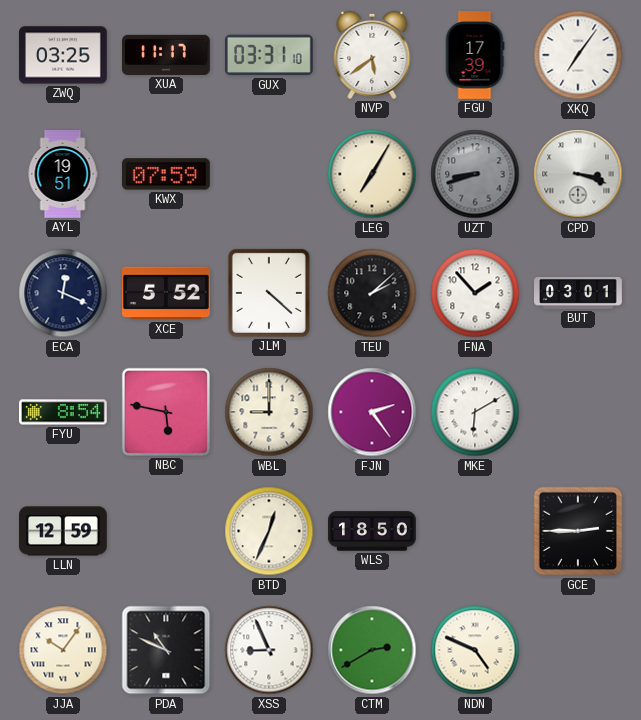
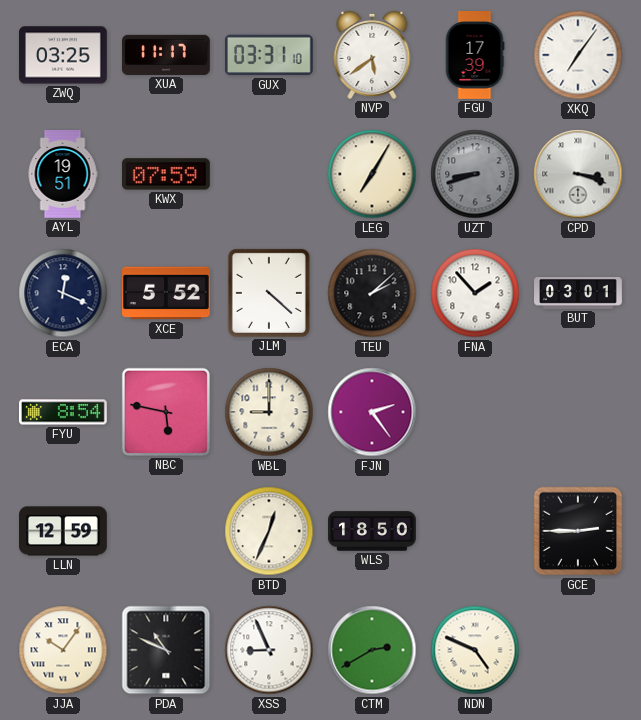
MKE: 6:10 -> none (475, 412)
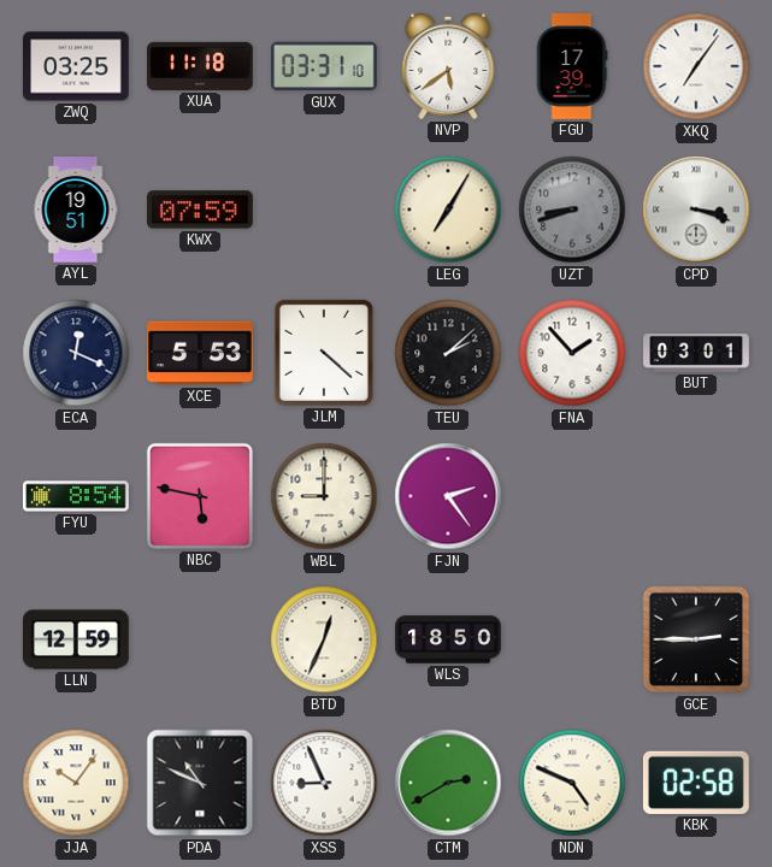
XUA: 11:17 -> 11:18 (201, 66)
XCE: 5:52 -> 5:53 (201, 353)
KBK: none -> 02:58 (696, 783)
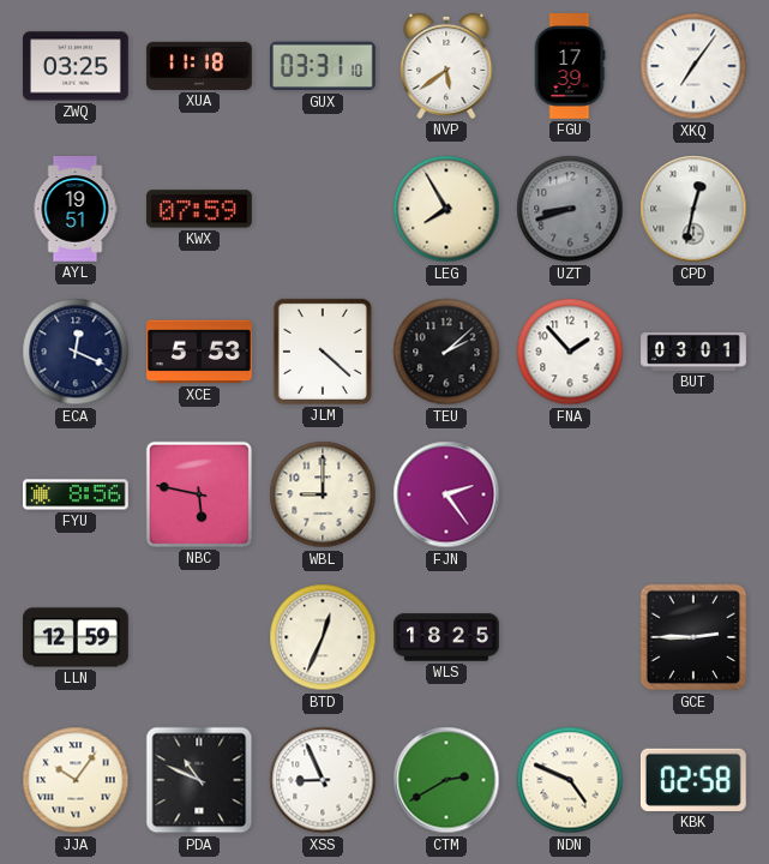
LEG: 7:05 -> 7:55 (446, 209)
CPD: 3:18 -> 12:32 (693, 209)
FYU: 8:54 -> 8:56 (77, 494)
WLS: 18:50 -> 18:25 (446, 637)
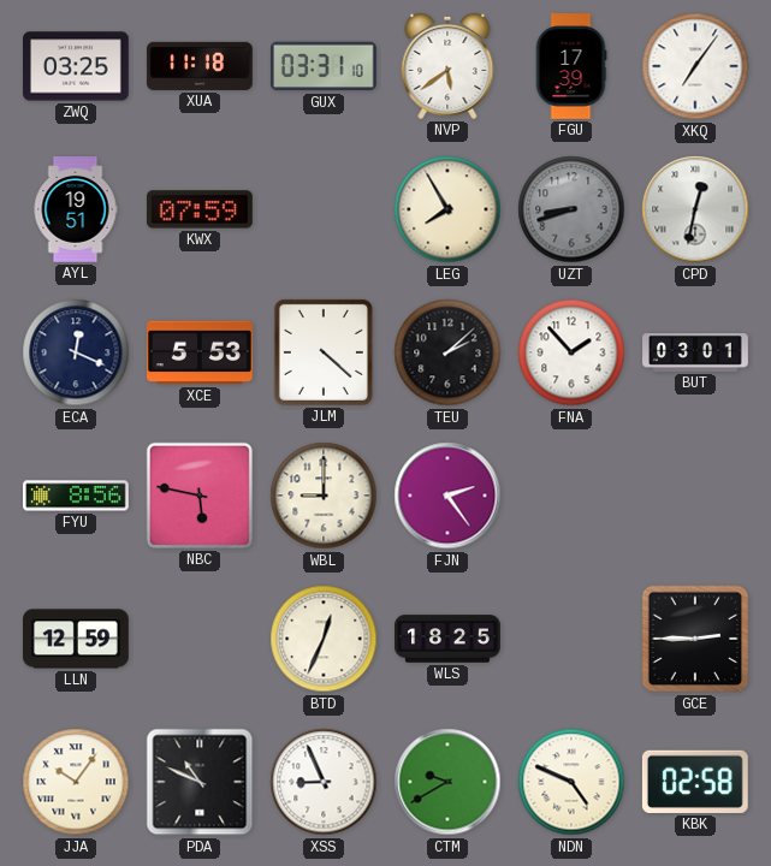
CTM: 2:40 -> 9:40 (447, 782)
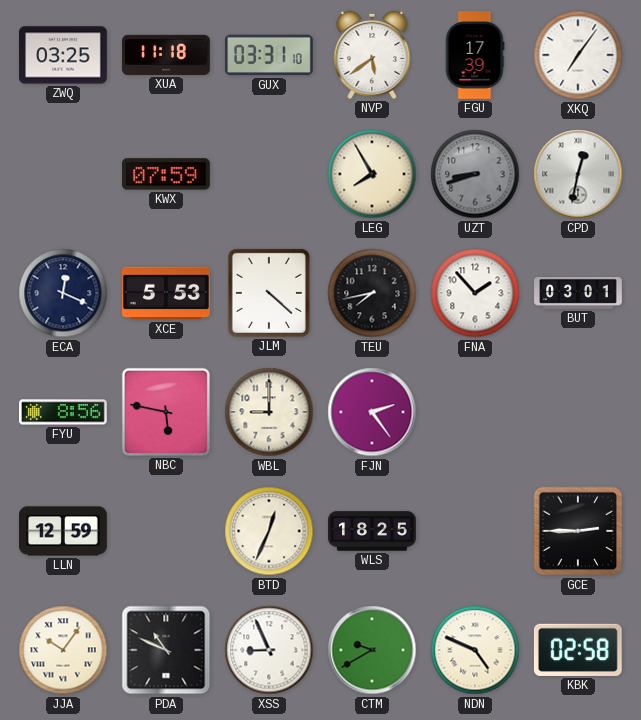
AYL: 19:51 -> none (76, 210)
TEU: 2:08 -> 7:43 (372, 293)
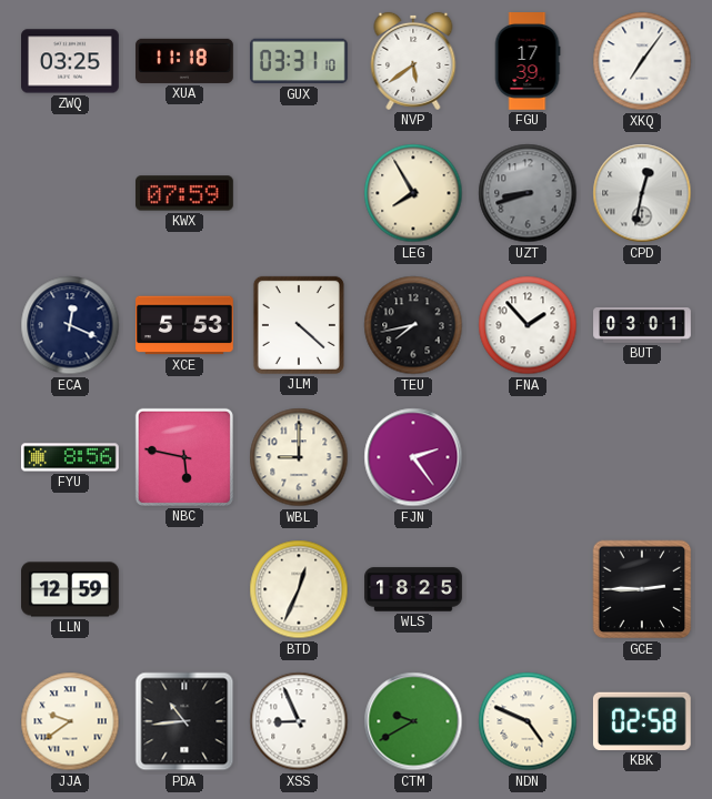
JJA: 10:06 -> 9:39 (70, 721)
PDA: 10:49 -> 10:44 (184, 721)
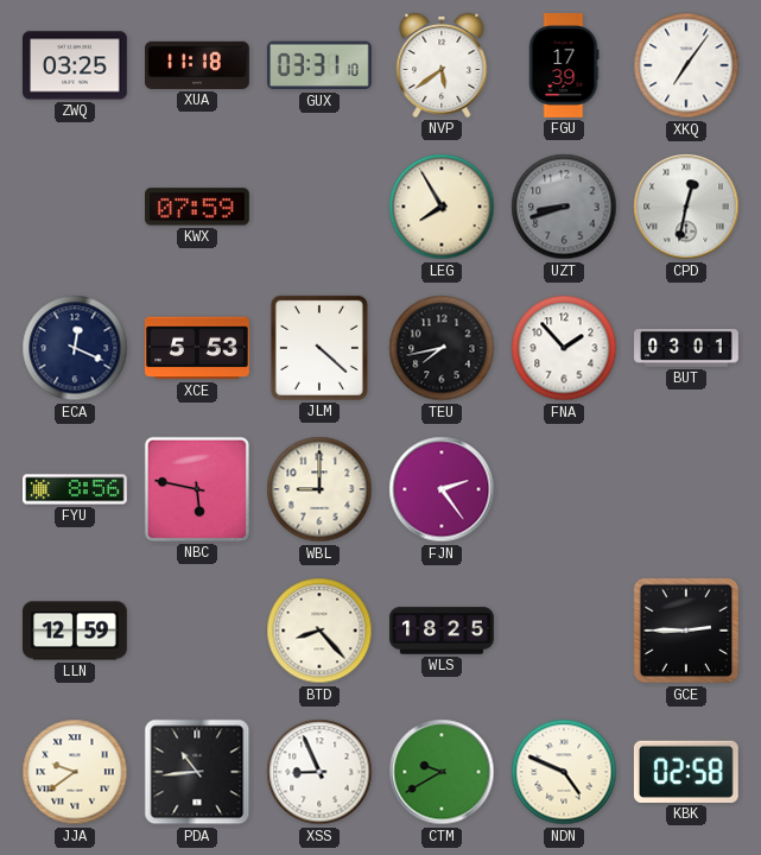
BTD: 12:34 -> 8:23 (319, 631)
